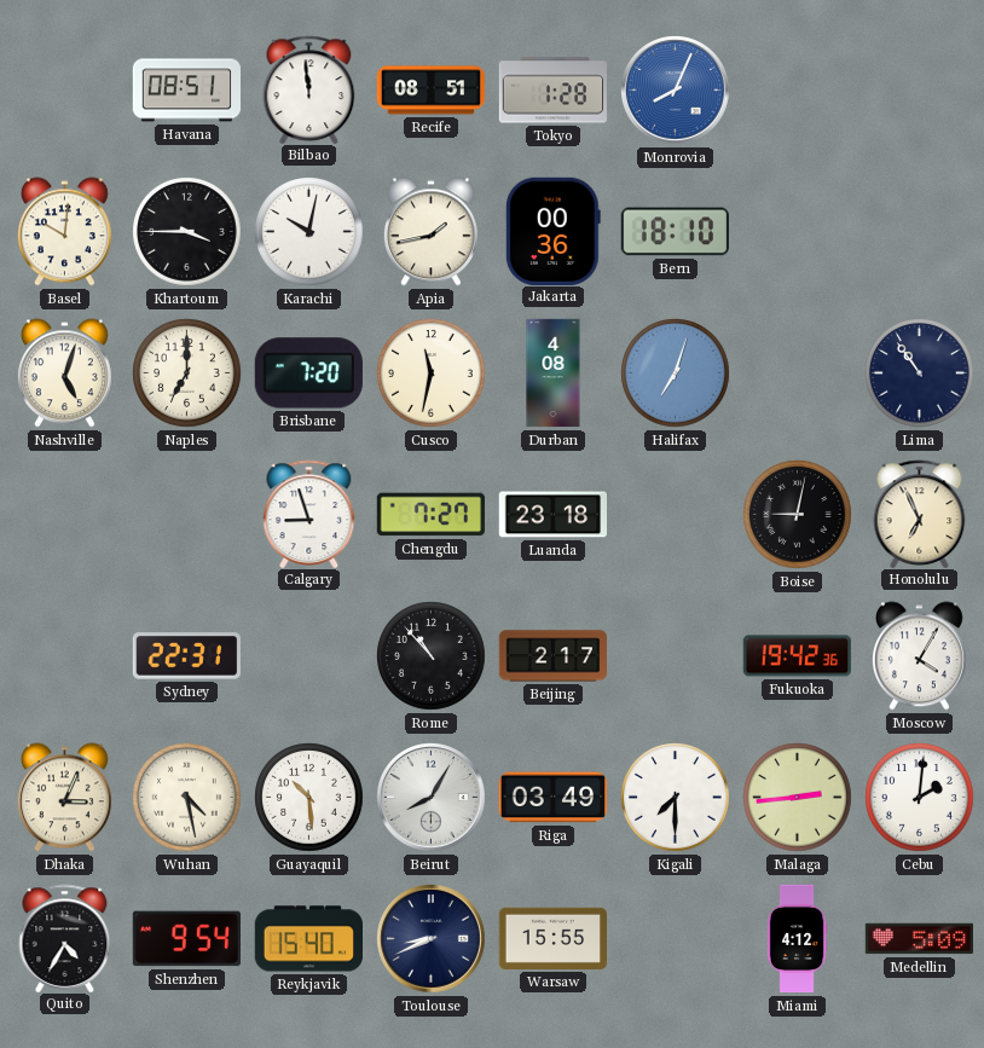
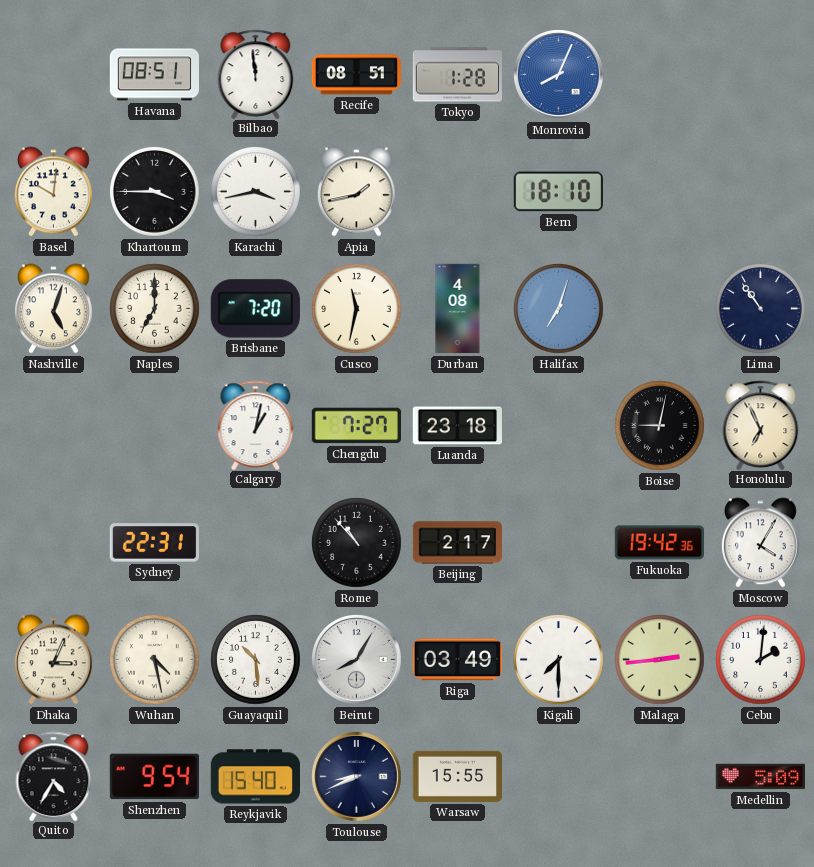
Karachi: 10:02 -> 3:43 (256, 192)
Jakarta: 00:36 -> none (552, 231)
Calgary: 8:57 -> 1:02 (256, 425)
Miami: 4:12 -> none (797, 939)
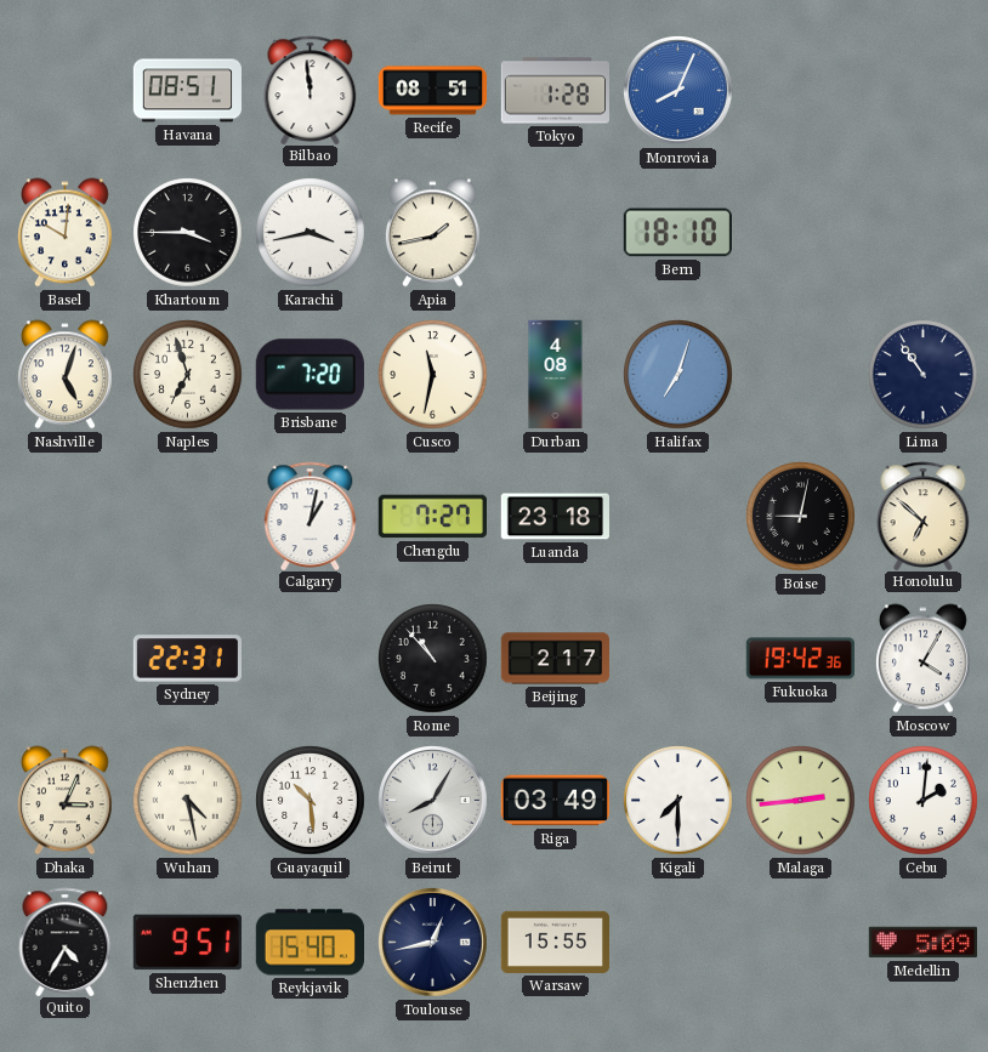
Naples: 7:00 -> 6:57 (188, 375)
Honolulu: 6:56 -> 6:52 (924, 516)
Shenzhen: 9:54 -> 9:51 (187, 943)
Toulouse: 8:41 -> 12:43 (433, 943)
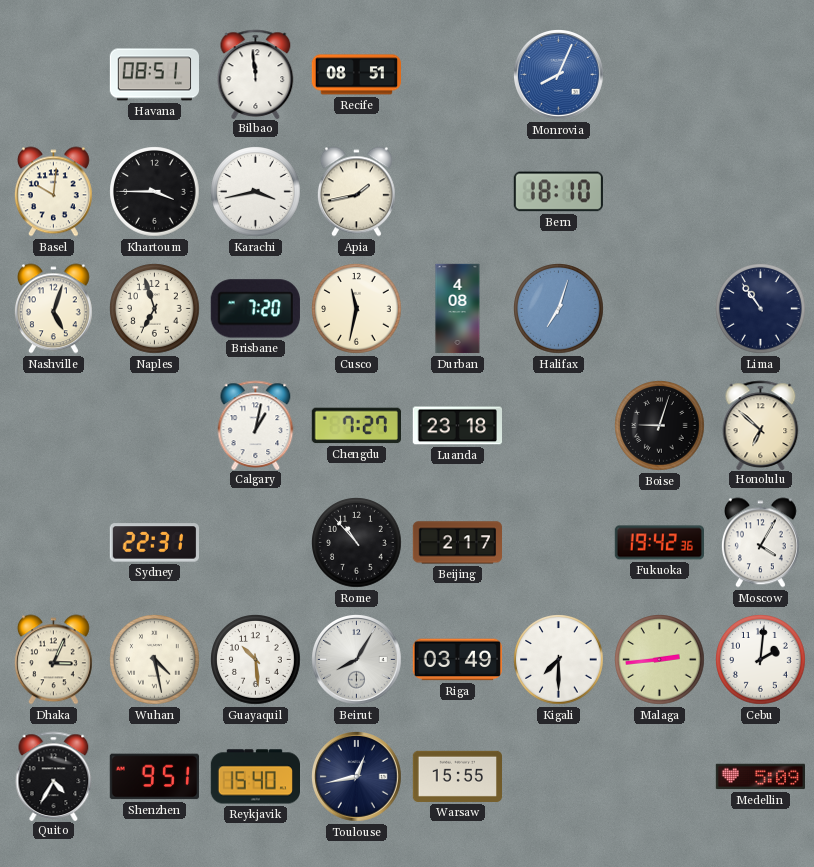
Tokyo: 1:28 -> none (555, 91)
Boise: 9:02 -> 9:03 (660, 426)
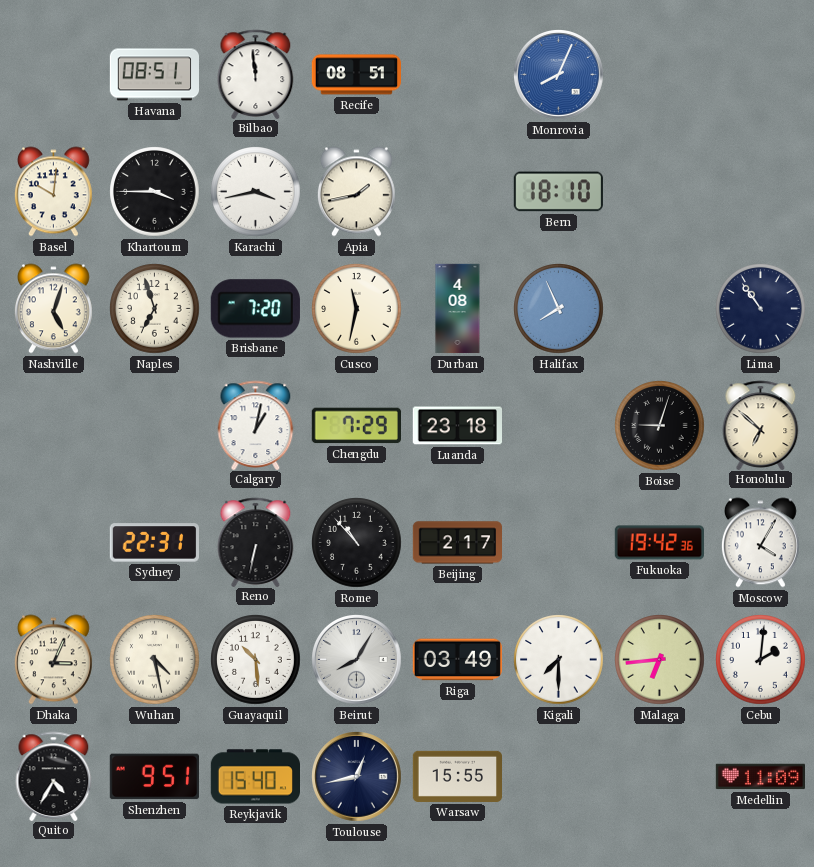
Halifax: 7:03 -> 7:56 (559, 309)
Chengdu: 7:27 -> 7:29 (356, 426)
Reno: none -> 6:32 (256, 542)
Malaga: 2:44 -> 6:44 (660, 660)
Medellin: 5:09 -> 11:09 (760, 777)
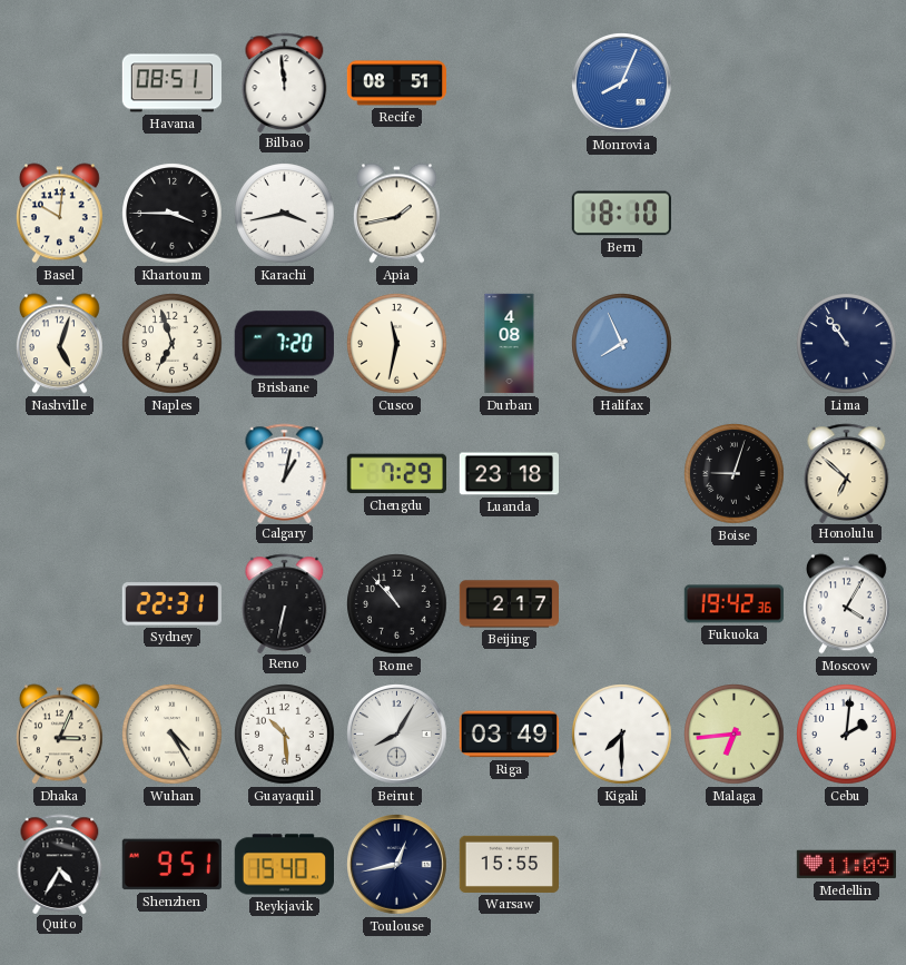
Wuhan: 4:28 -> 4:25 (173, 735)
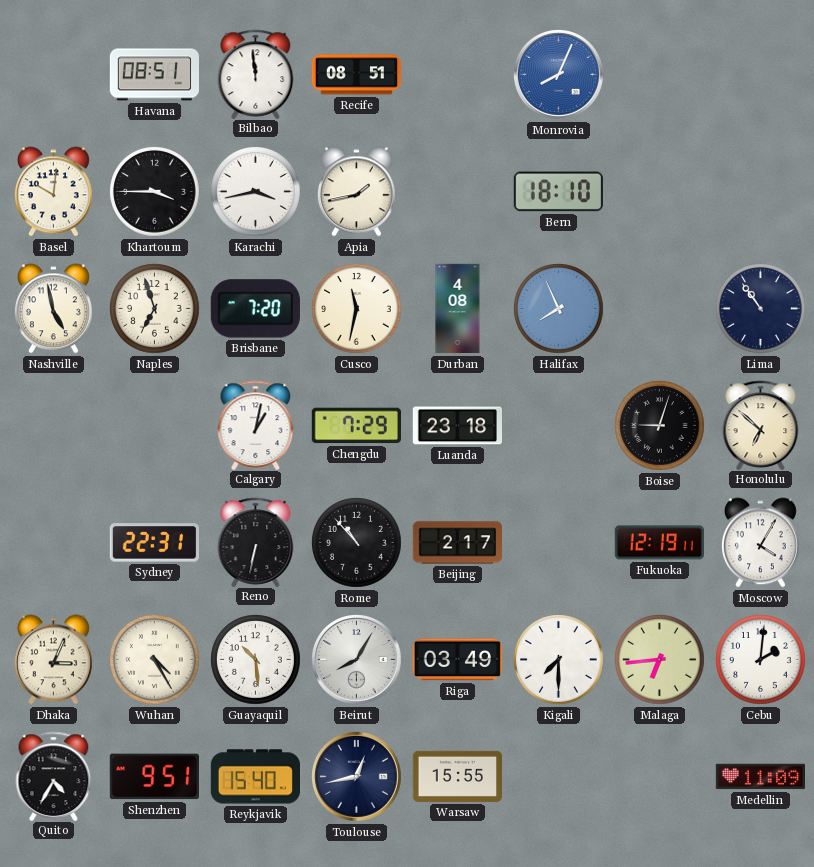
Nashville: 5:03 -> 4:58 (53, 309)
Fukuoka: 19:42 -> 12:19 (659, 543)
